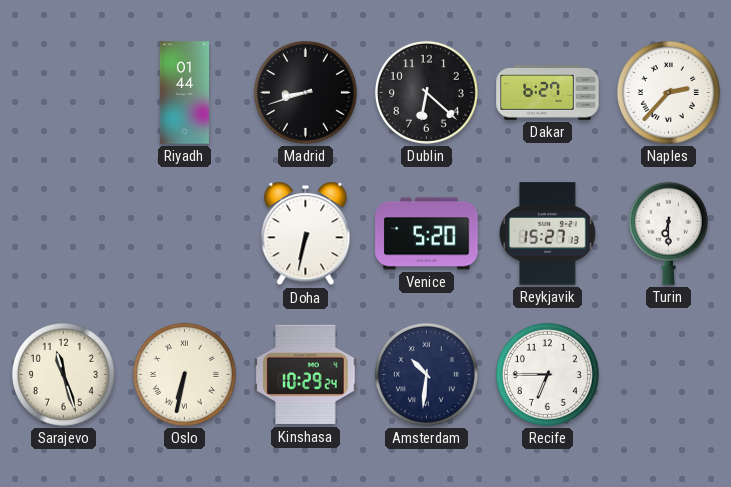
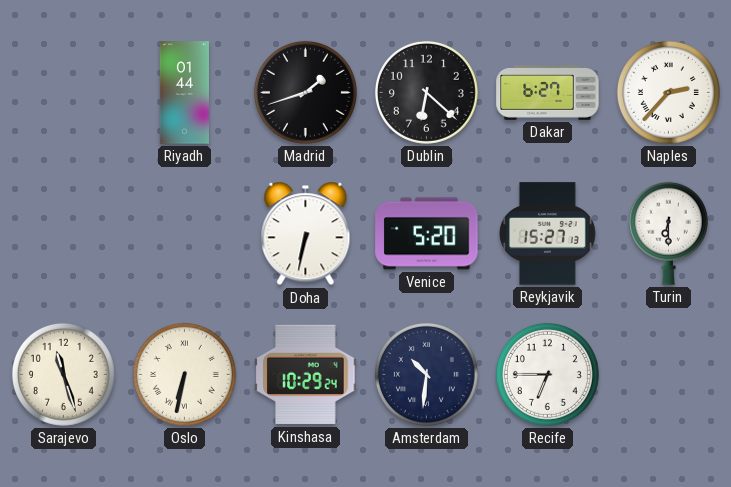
Madrid: 8:42 -> 1:42 (305, 92)
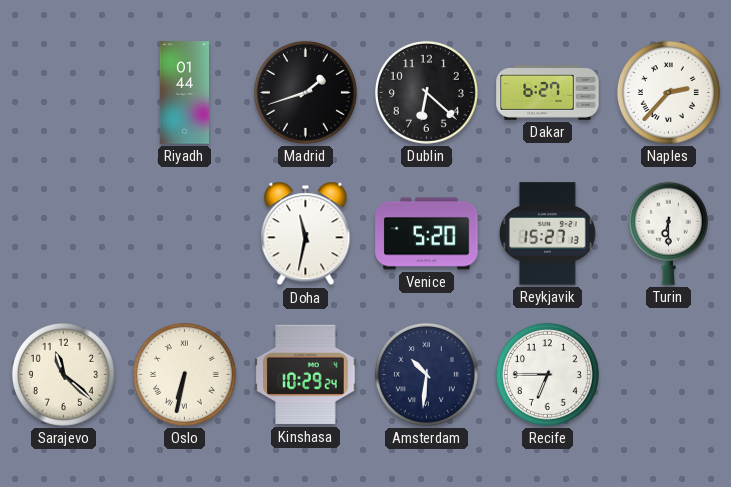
Doha: 6:32 -> 11:32 (306, 234)
Sarajevo: 11:27 -> 11:22 (63, 374)
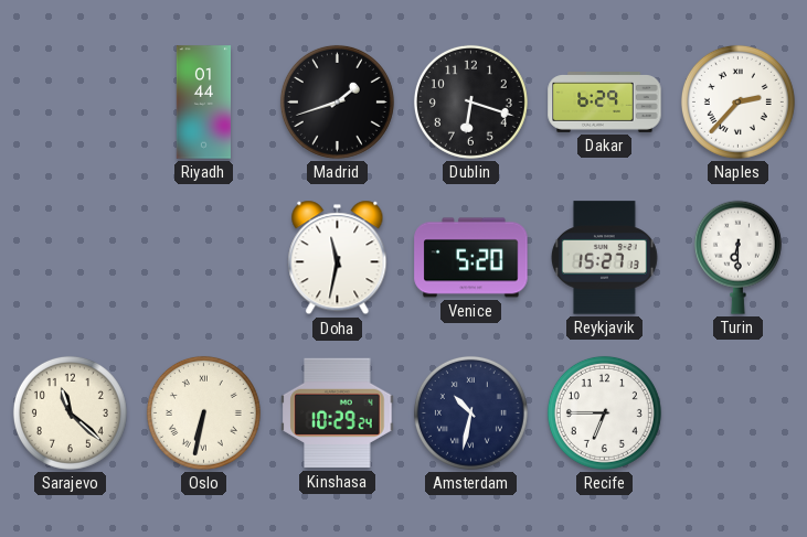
Dublin: 6:22 -> 6:18 (470, 101)
Dakar: 6:27 -> 6:29 (605, 103)
Amsterdam: 10:31 -> 10:32 (470, 412)
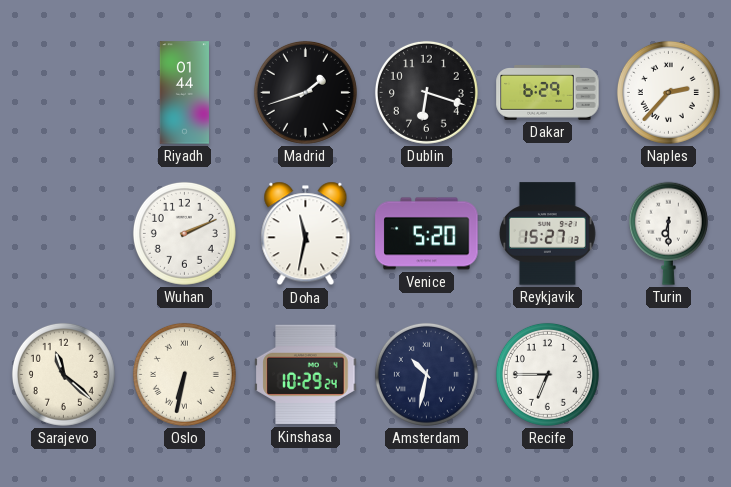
Wuhan: none -> 2:11 (184, 233)
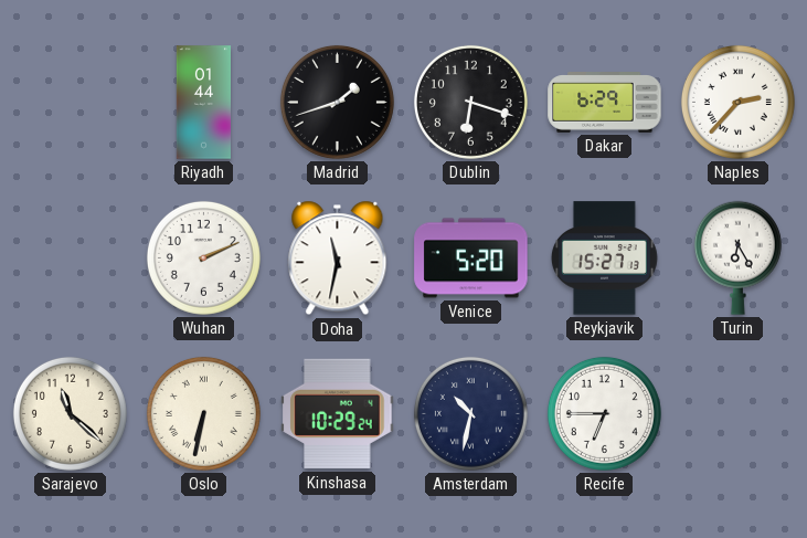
Turin: 6:30 -> 6:25 (737, 257)
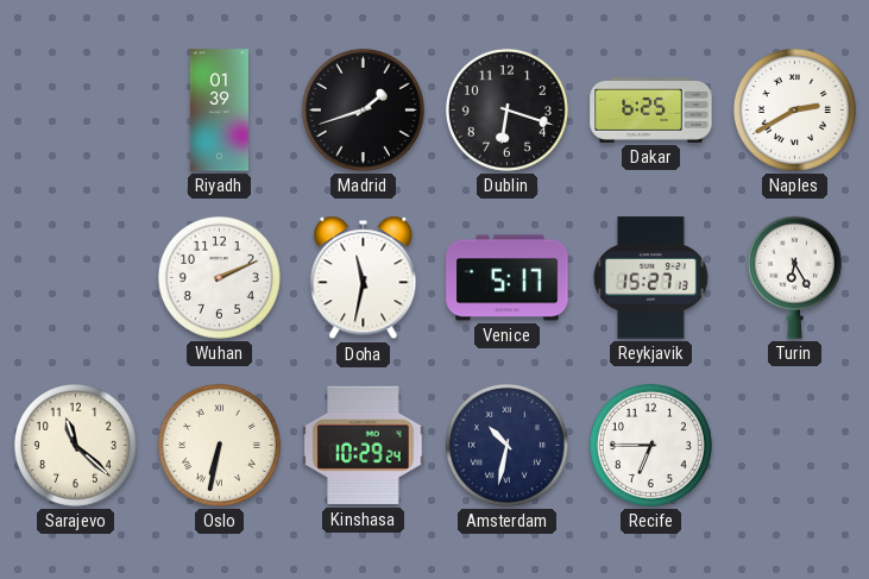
Riyadh: 01:44 -> 01:39 (219, 111)
Dakar: 6:29 -> 6:25 (651, 111)
Naples: 2:37 -> 2:40 (794, 109)
Venice: 5:20 -> 5:17 (508, 278)
